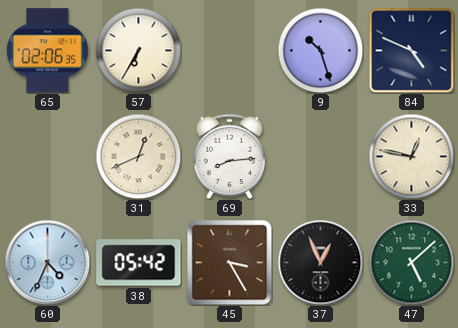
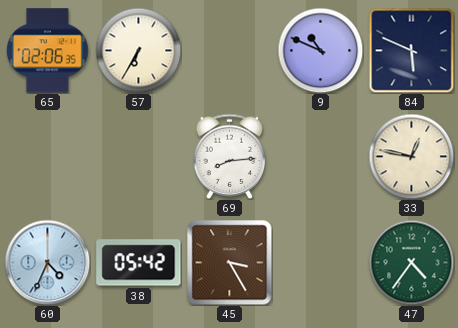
9: 10:27 -> 10:49 (320, 50)
84: 4:49 -> 5:49 (411, 50)
31: 12:41 -> none (138, 156)
37: 12:56 -> none (320, 262)
47: 5:08 -> 4:36 (411, 262)
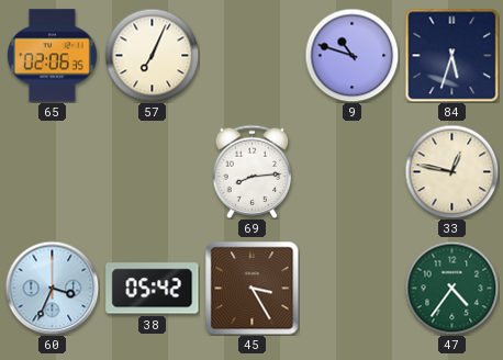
57: 6:35 -> 7:04 (152, 55)
9: 10:49 -> 10:48 (351, 55)
84: 5:49 -> 5:33 (451, 55)
60: 4:34 -> 3:34 (52, 288)
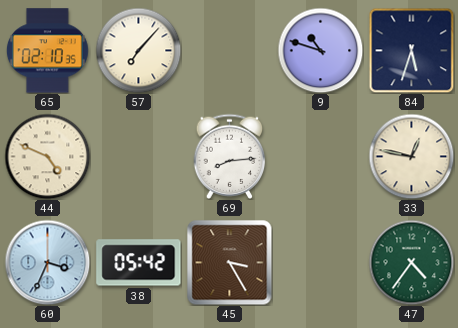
65: 02:06 -> 02:10 (47, 51)
57: 7:04 -> 7:07 (138, 50)
44: none -> 4:49 (47, 156)
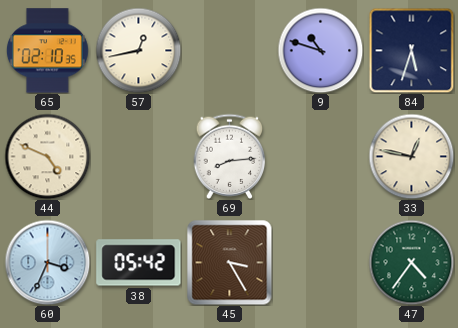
57: 7:07 -> 12:43 (138, 50)
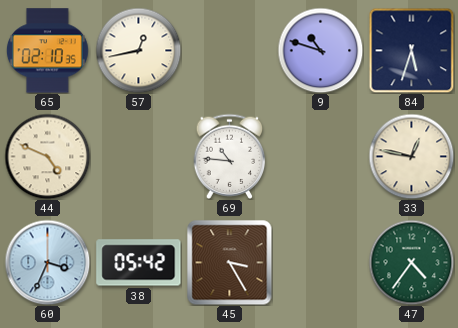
69: 8:14 -> 10:46 (230, 156)
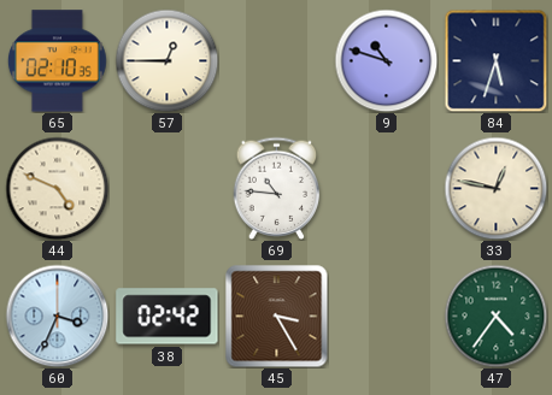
57: 12:43 -> 12:45 (166, 60)
38: 05:42 -> 02:42 (168, 317)
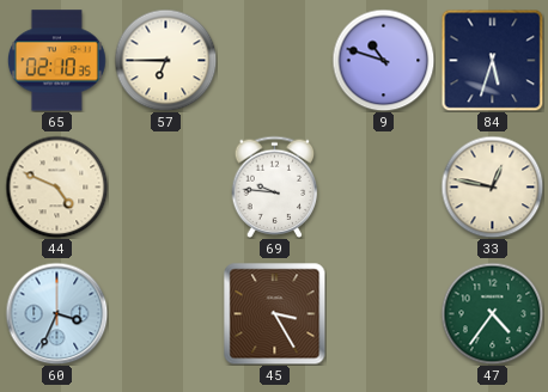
57: 12:45 -> 6:45 (165, 60)
69: 10:46 -> 9:46 (275, 186)
38: 02:42 -> none (168, 317)
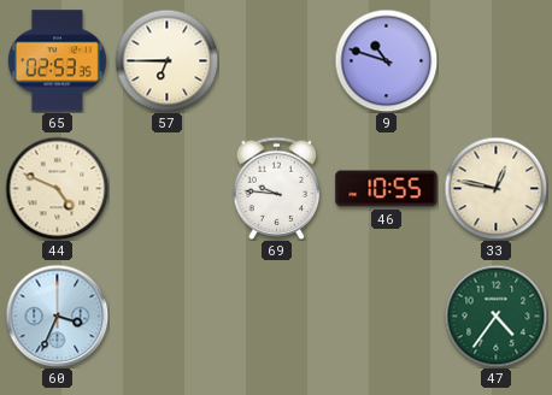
65: 02:10 -> 02:53 (57, 61)
84: 5:33 -> none (492, 60)
46: none -> 10:55 (387, 189)
45: 3:25 -> none (274, 313)
